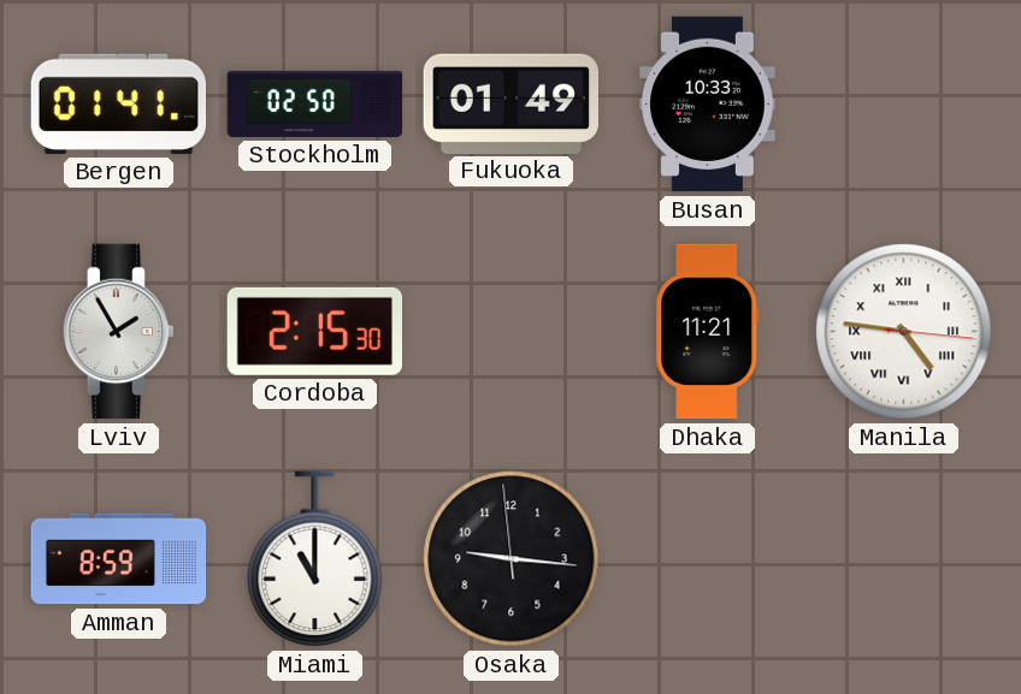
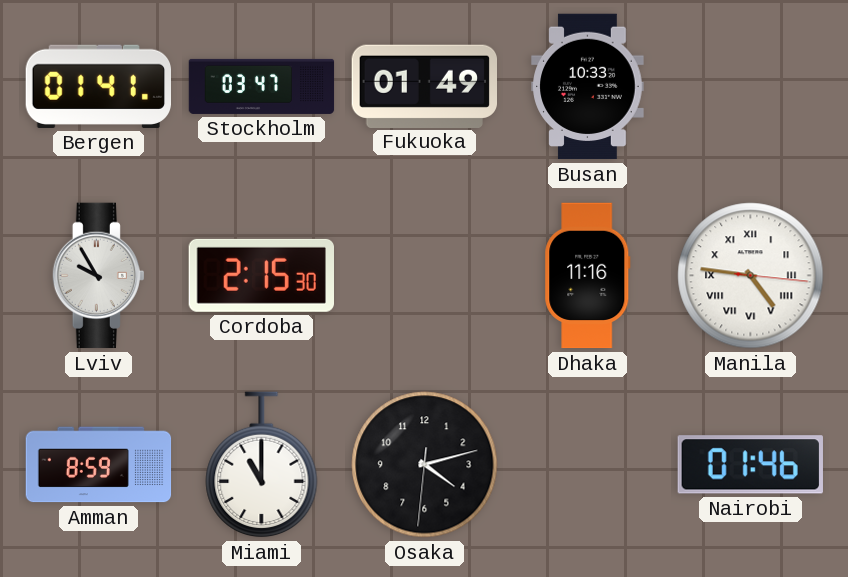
Stockholm: 02:50 -> 03:47 (262, 86)
Lviv: 1:55 -> 9:55 (98, 276)
Dhaka: 11:21 -> 11:16 (588, 276)
Osaka: 9:15 -> 4:12 (425, 465)
Nairobi: none -> 01:46 (750, 465)
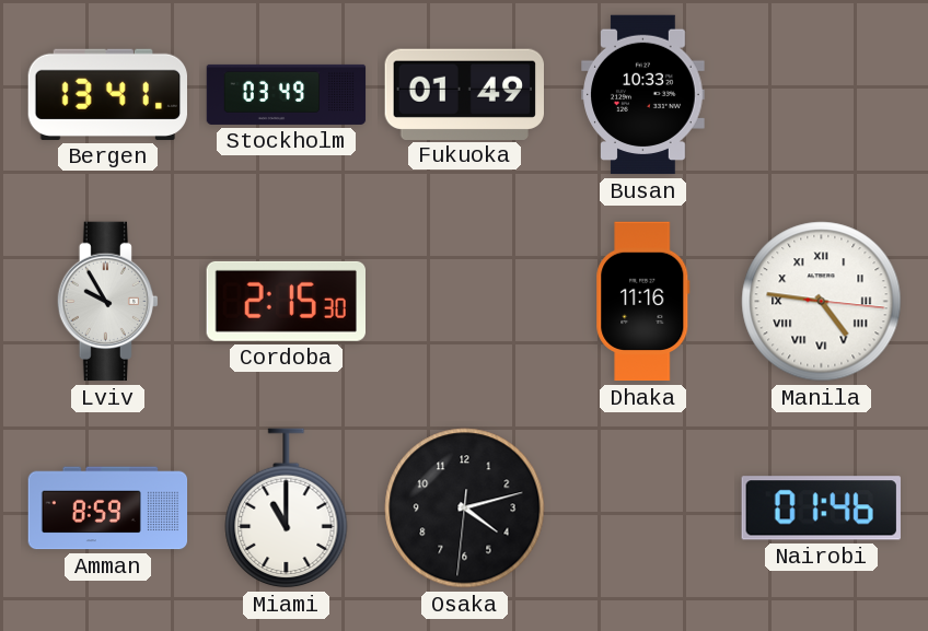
Bergen: 01:41 -> 13:41 (107, 94)
Stockholm: 03:47 -> 03:49 (287, 94)
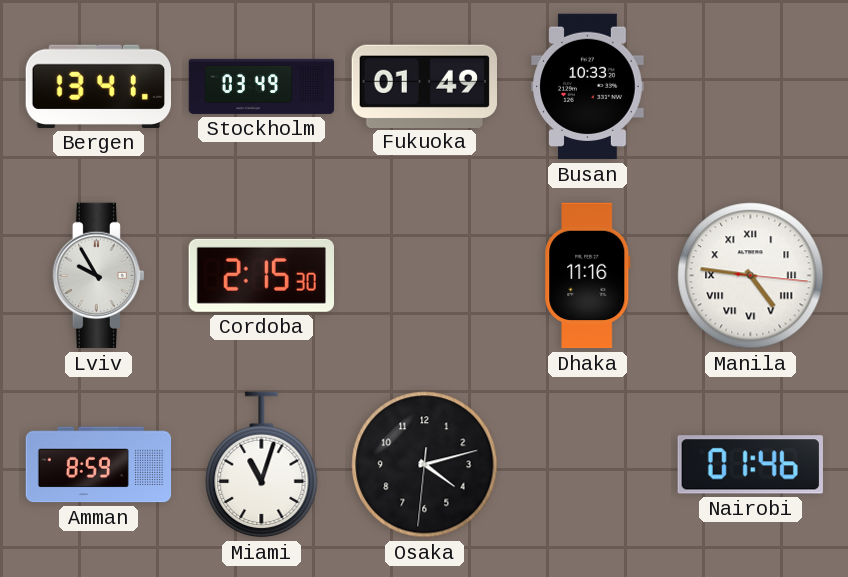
Miami: 11:00 -> 11:03 (262, 465)
